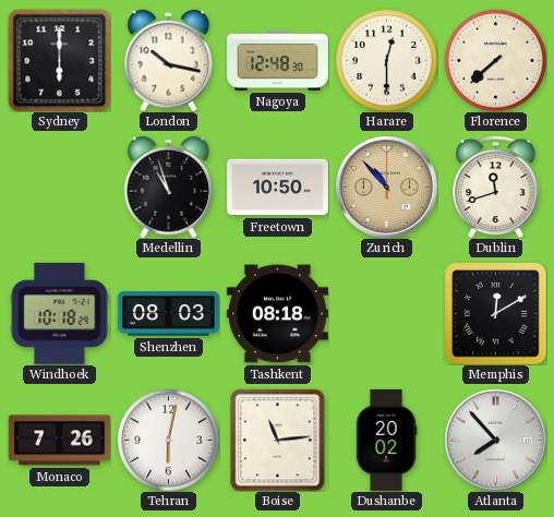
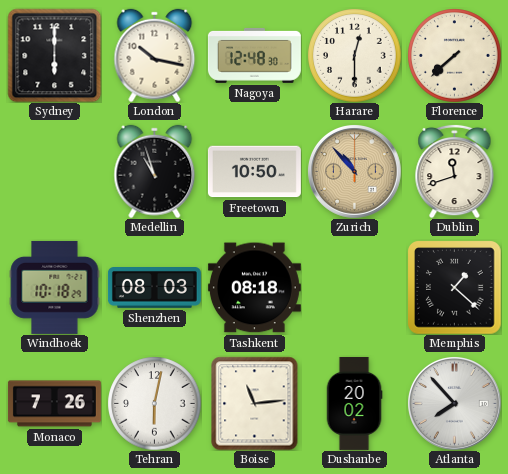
Memphis: 12:10 -> 1:22 (454, 287)
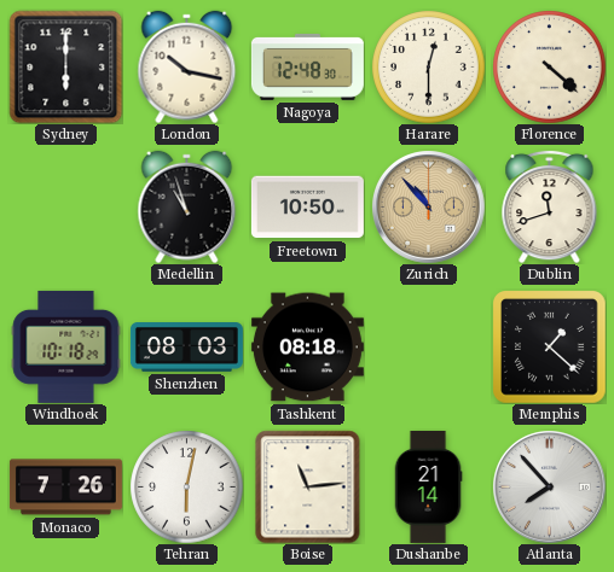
Florence: 7:38 -> 4:22 (549, 66)
Dushanbe: 20:02 -> 21:14 (428, 486)
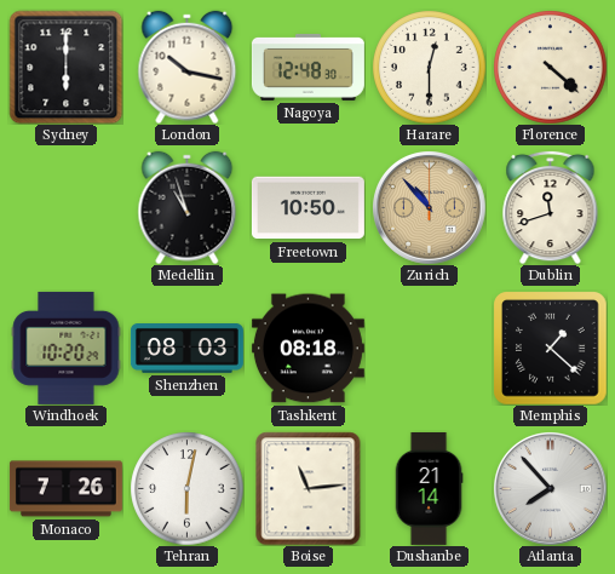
Windhoek: 10:18 -> 10:20 (67, 348)
